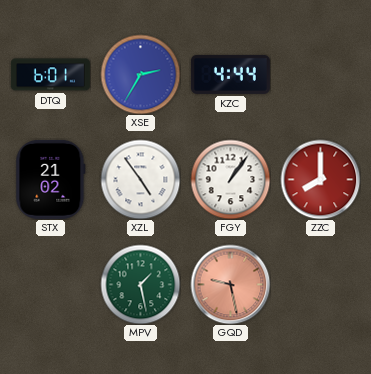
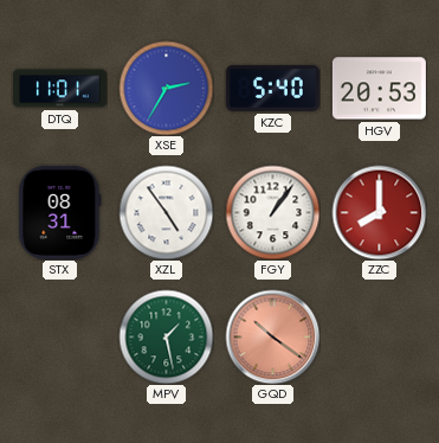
DTQ: 6:01 -> 11:01 (59, 89)
KZC: 4:44 -> 5:40 (272, 88)
HGV: none -> 20:53 (379, 89)
STX: 21:02 -> 08:31 (60, 212)
GQD: 9:28 -> 10:21 (272, 336)
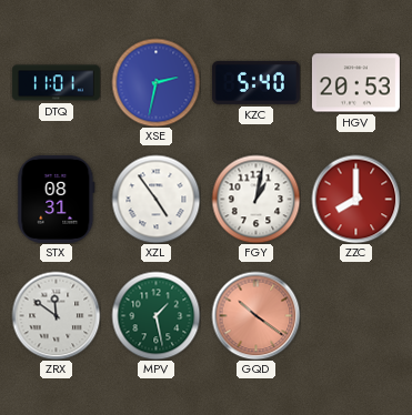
XSE: 2:35 -> 2:32 (155, 82)
FGY: 1:06 -> 1:02 (255, 199)
ZRX: none -> 11:51 (56, 315)
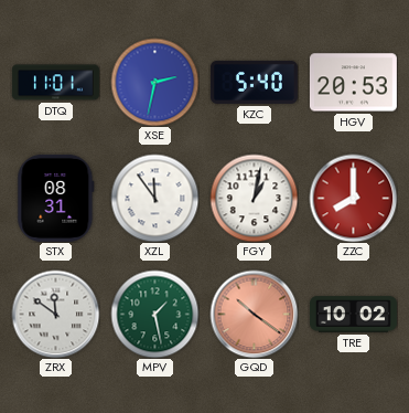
XZL: 4:54 -> 11:54 (154, 198)
TRE: none -> 10:02 (353, 315)
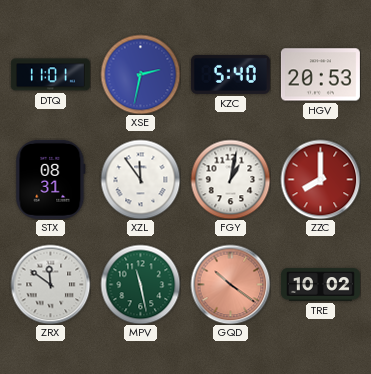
MPV: 1:28 -> 11:28 (140, 284)
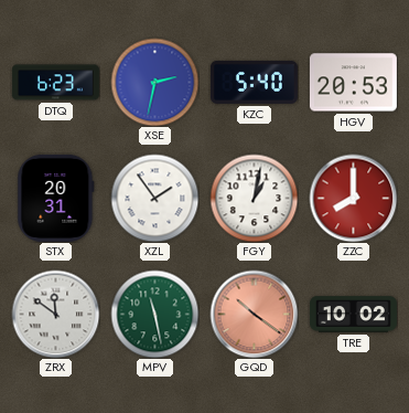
DTQ: 11:01 -> 6:23 (55, 83)
STX: 08:31 -> 20:31 (56, 198)
XZL: 11:54 -> 1:54 (154, 198)
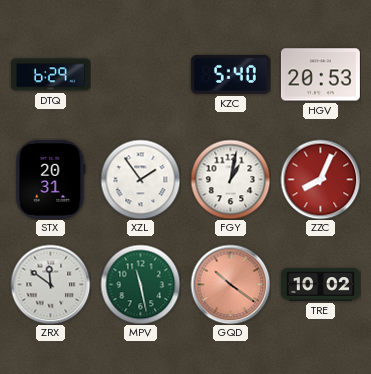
DTQ: 6:23 -> 6:29 (50, 75)
XSE: 2:32 -> none (154, 82)
ZZC: 8:00 -> 8:04 (320, 179)
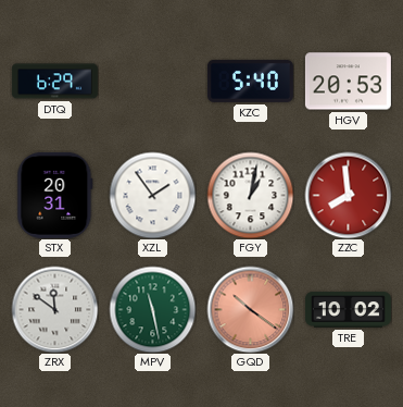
ZZC: 8:04 -> 7:59 (348, 195)
